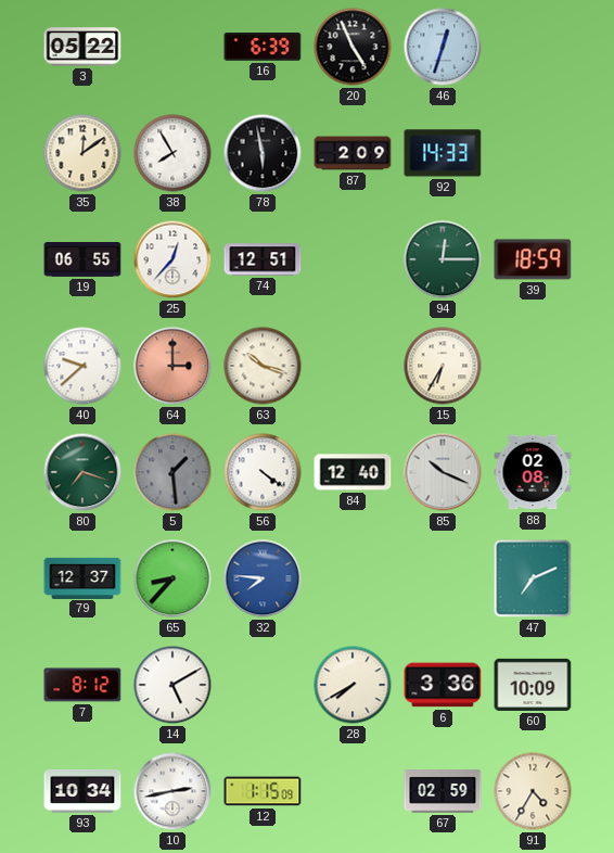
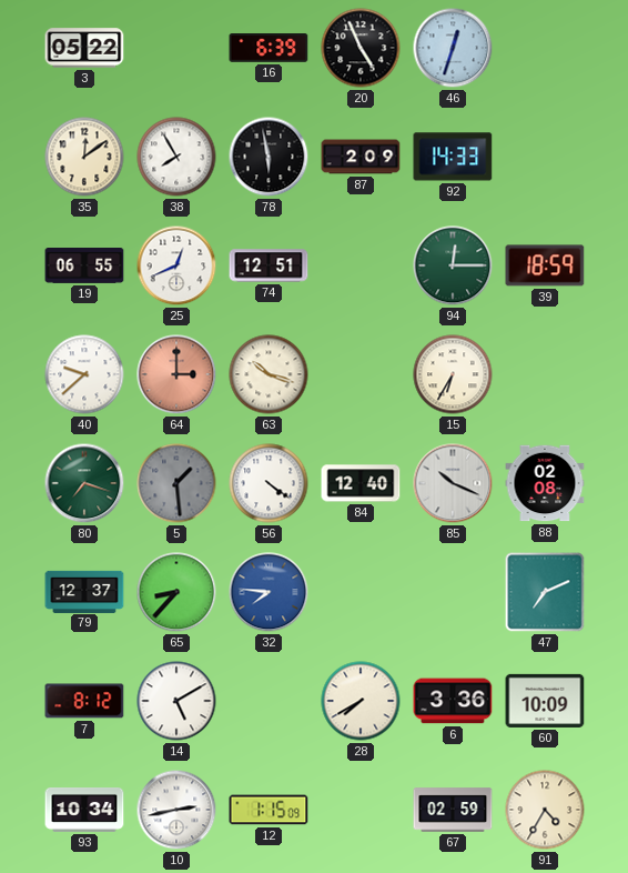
25: 12:37 -> 12:41 (176, 265)
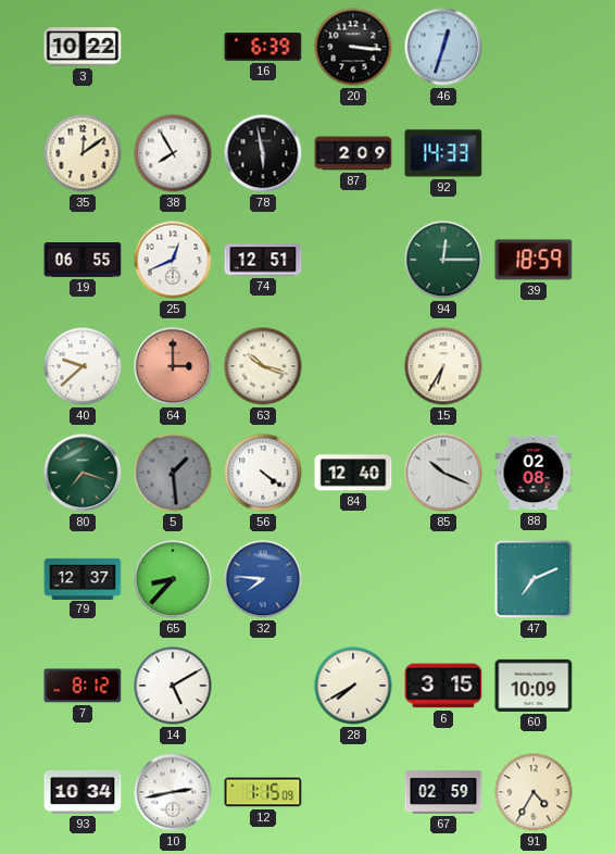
3: 05:22 -> 10:22 (83, 47)
20: 4:56 -> 3:16 (353, 47)
6: 3:36 -> 3:15 (443, 686)
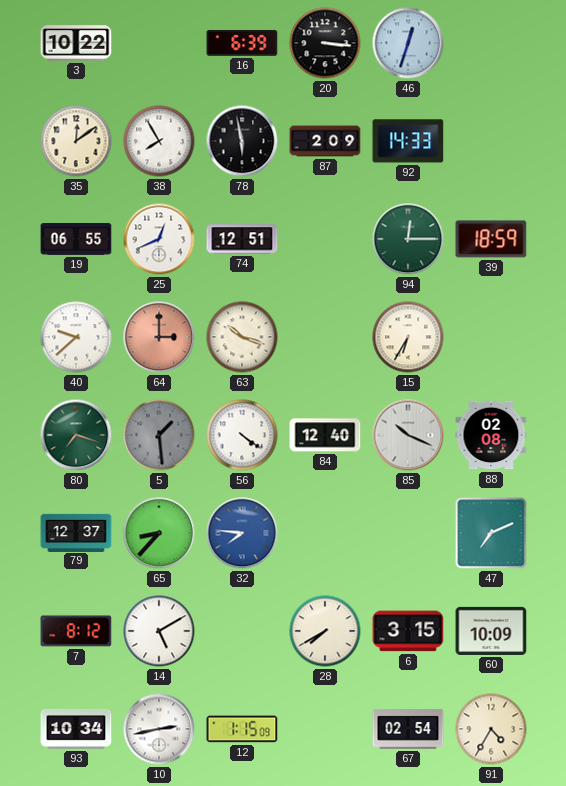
67: 02:59 -> 02:54 (408, 729)
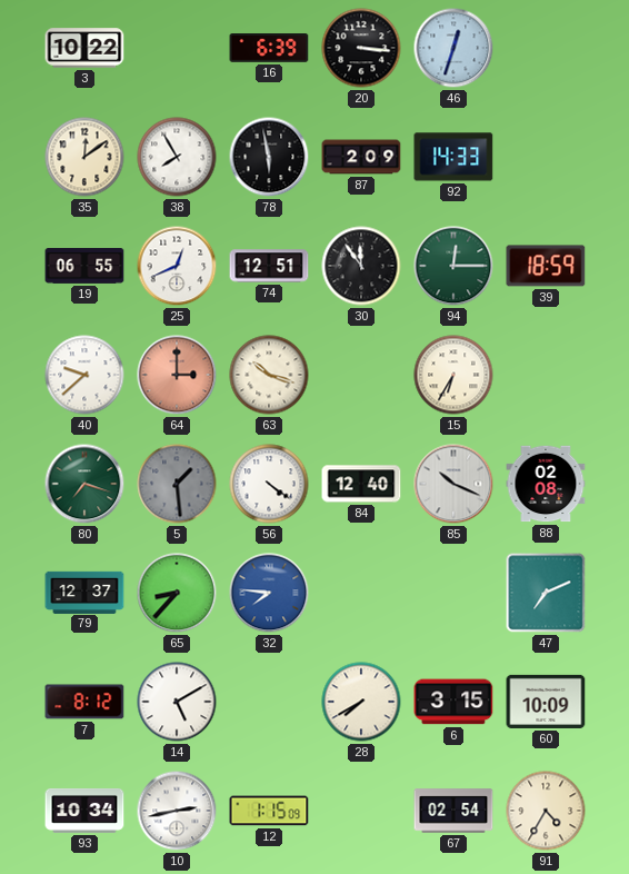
30: none -> 11:54 (361, 266)
